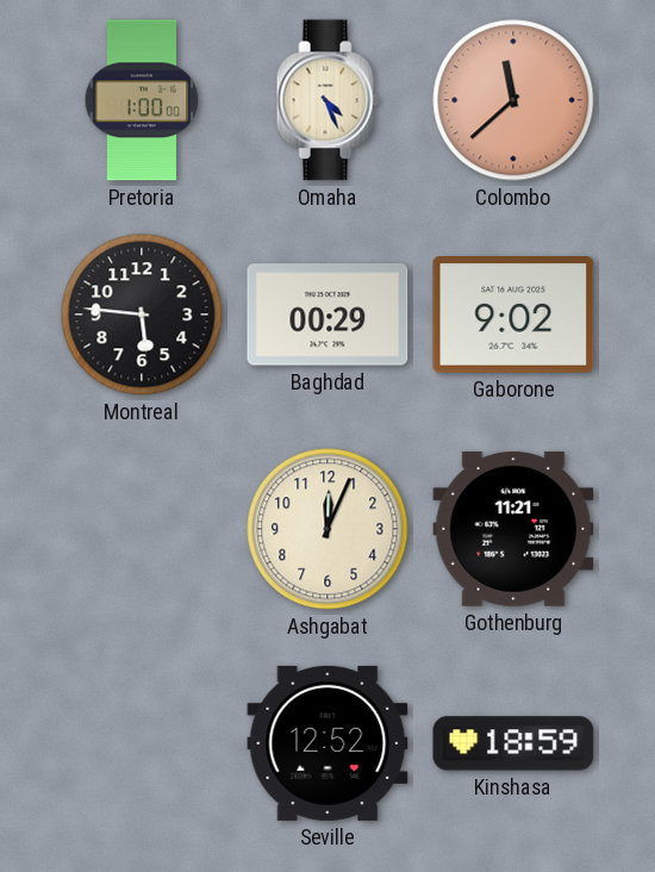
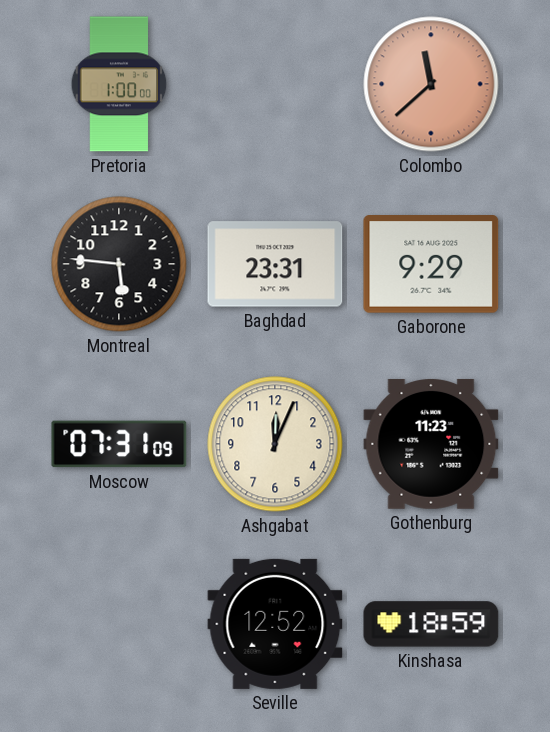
Omaha: 4:26 -> none (327, 100)
Baghdad: 00:29 -> 23:31 (275, 264)
Gaborone: 9:02 -> 9:29 (431, 265)
Moscow: none -> 07:31 (119, 444)
Gothenburg: 11:21 -> 11:23 (431, 444)
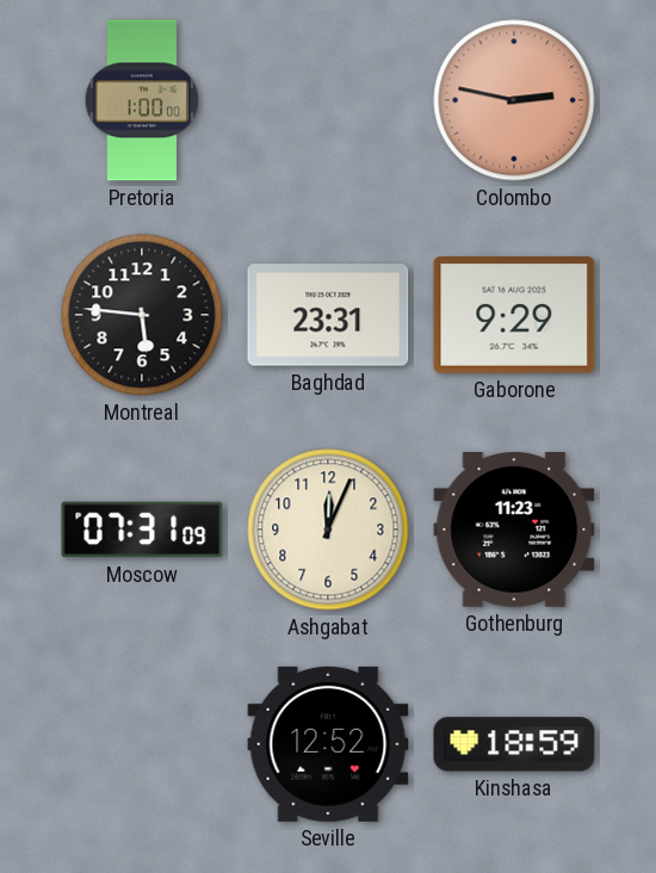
Colombo: 11:38 -> 2:47 (514, 100)
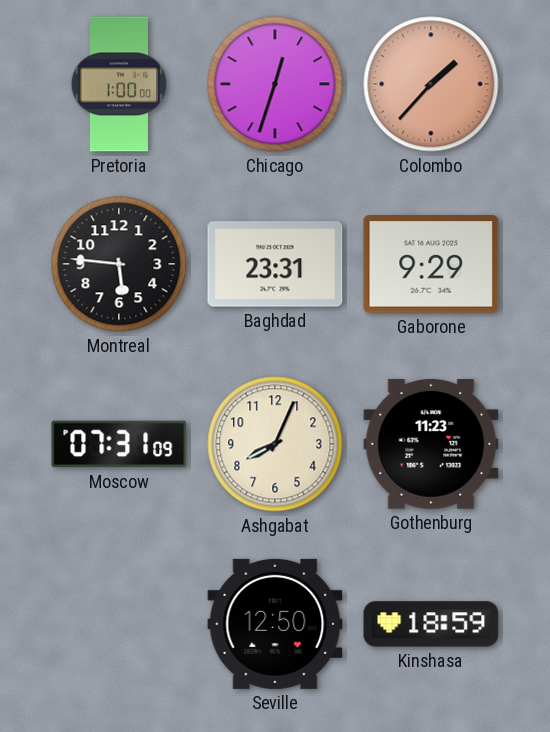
Chicago: none -> 12:33 (275, 84)
Colombo: 2:47 -> 1:37 (431, 84)
Ashgabat: 12:04 -> 8:04 (275, 444)
Seville: 12:52 -> 12:50 (275, 624)
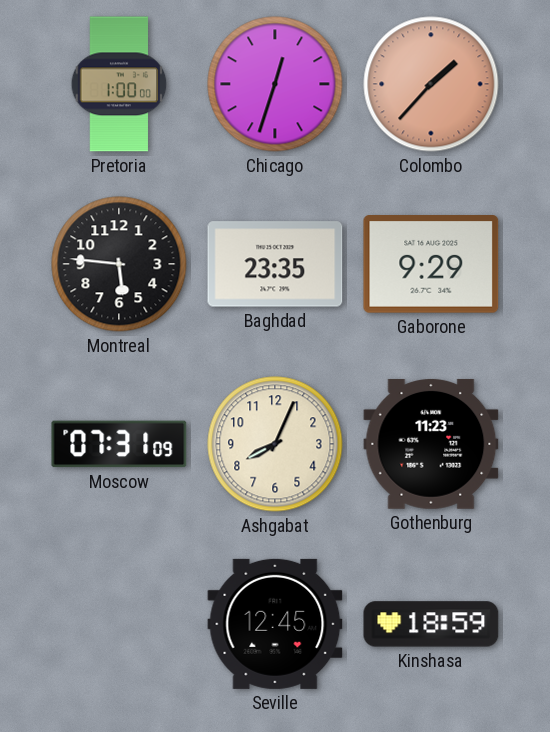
Baghdad: 23:31 -> 23:35 (275, 264)
Seville: 12:50 -> 12:45 (275, 624)
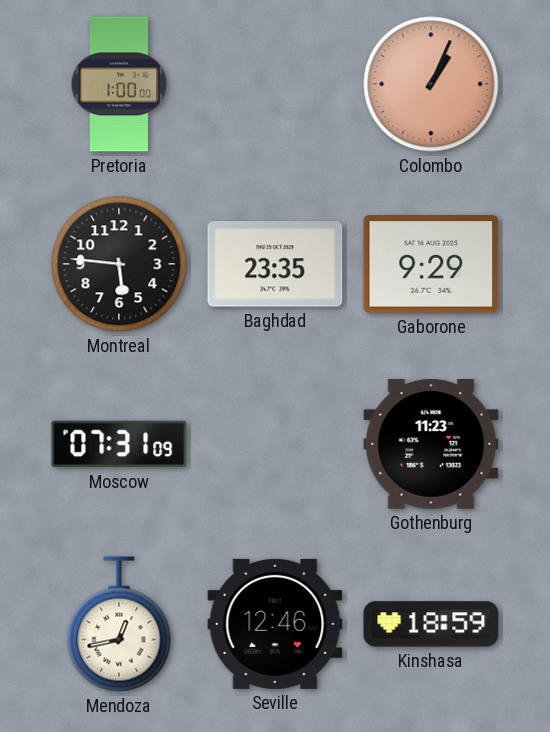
Chicago: 12:33 -> none (275, 84)
Colombo: 1:37 -> 1:04 (431, 84)
Ashgabat: 8:04 -> none (275, 444)
Mendoza: none -> 12:43 (119, 624)
Seville: 12:45 -> 12:46 (275, 624)
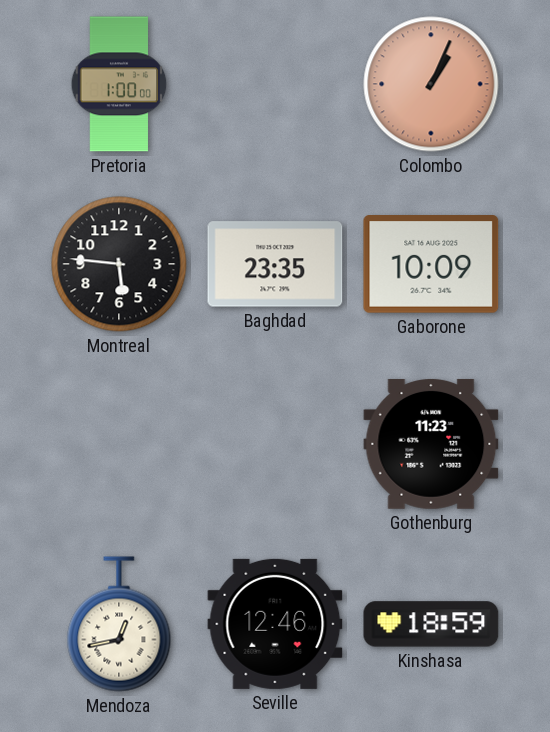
Gaborone: 9:29 -> 10:09 (431, 265)
Moscow: 07:31 -> none (119, 444)
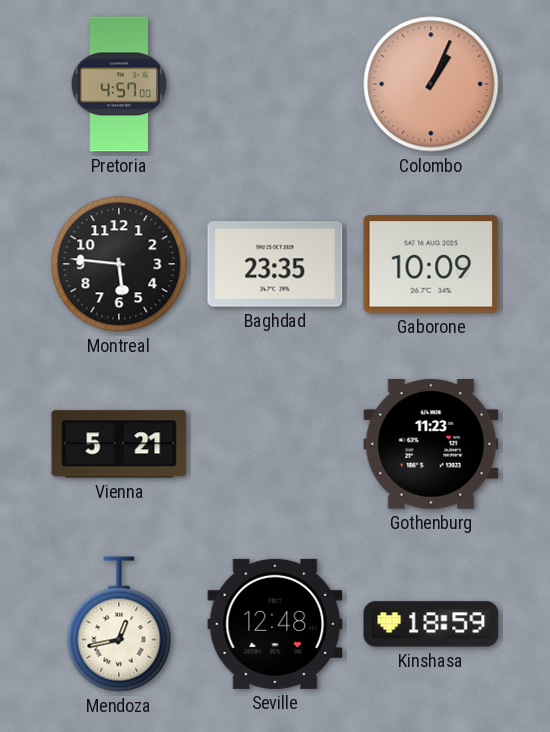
Pretoria: 1:00 -> 4:57 (119, 84)
Vienna: none -> 5:21 (119, 444)
Seville: 12:46 -> 12:48 (275, 624)
